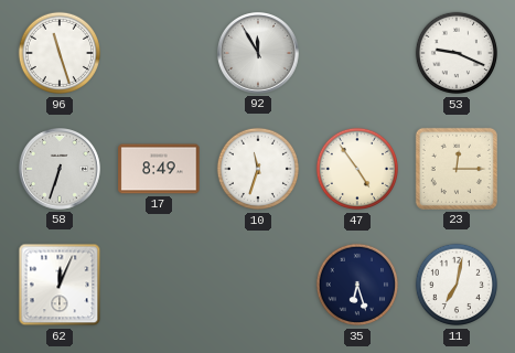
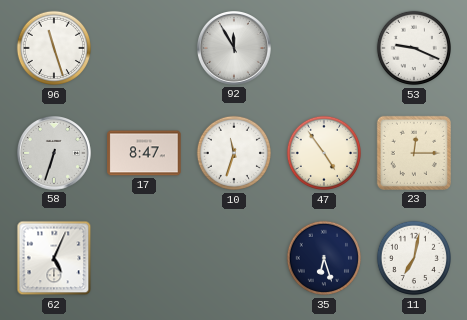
17: 8:49 -> 8:47 (144, 153)
62: 12:04 -> 5:04 (54, 258)
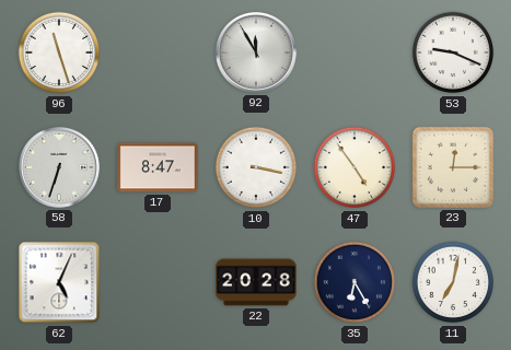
10: 11:33 -> 3:17 (256, 167)
22: none -> 20:28 (256, 282)
35: 6:27 -> 6:25 (355, 282)
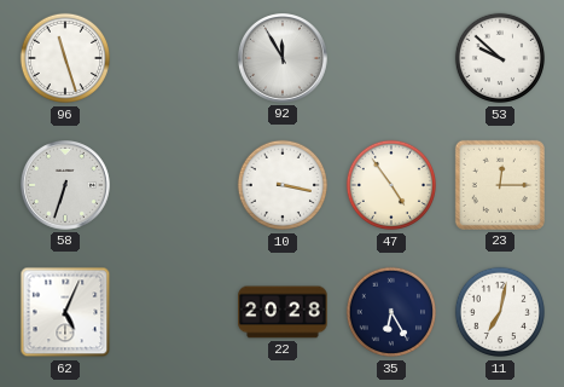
53: 9:19 -> 9:52 (500, 58)
17: 8:47 -> none (158, 167)
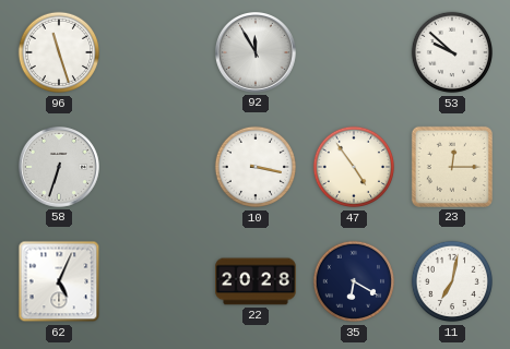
35: 6:25 -> 6:20 (354, 281)
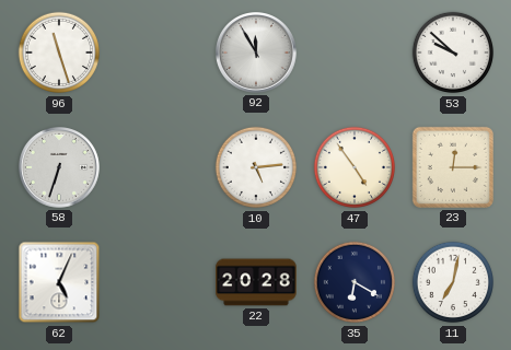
10: 3:17 -> 5:14 (256, 167)
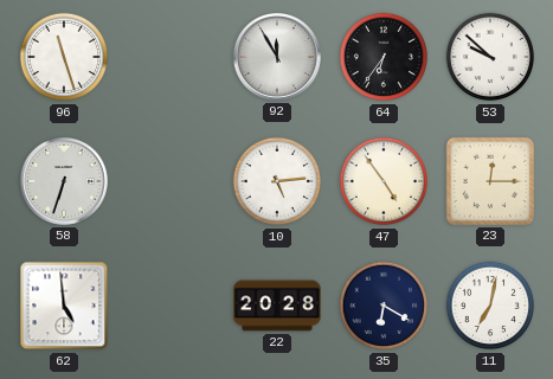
64: none -> 6:36 (384, 57)
62: 5:04 -> 4:59 (64, 306)
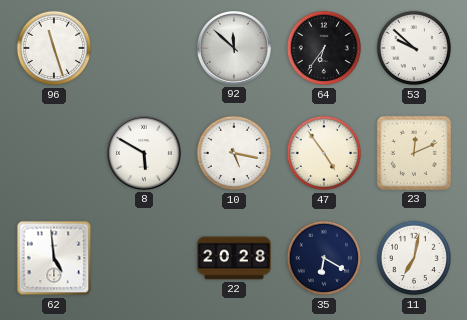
92: 11:55 -> 11:52 (235, 49)
58: 6:33 -> none (65, 182)
8: none -> 5:50 (145, 154)
10: 5:14 -> 5:17 (234, 153)
23: 12:15 -> 12:11 (414, 153)
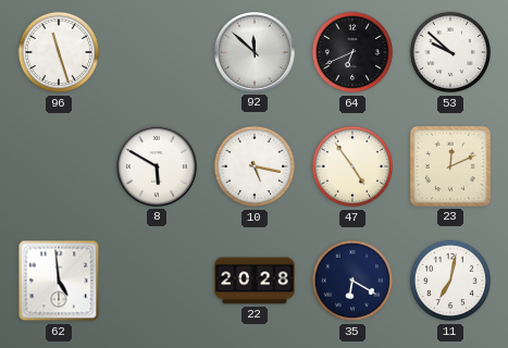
64: 6:36 -> 6:41 (352, 52)
